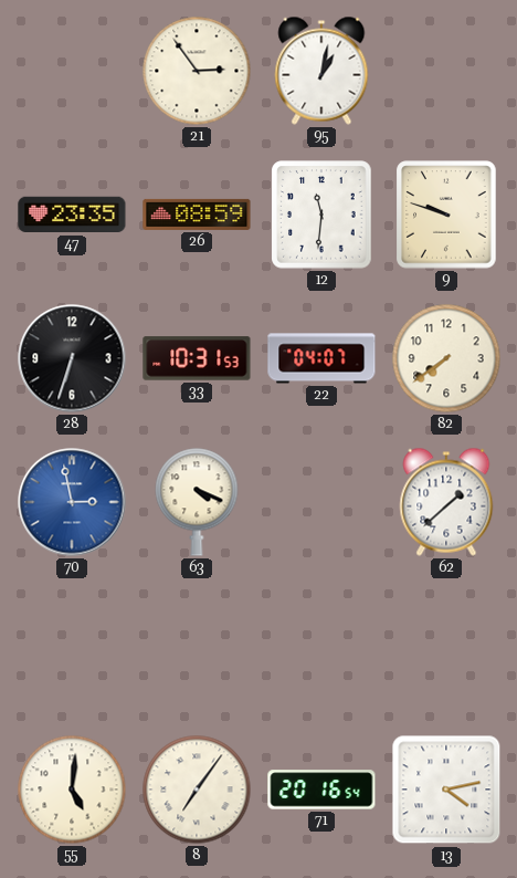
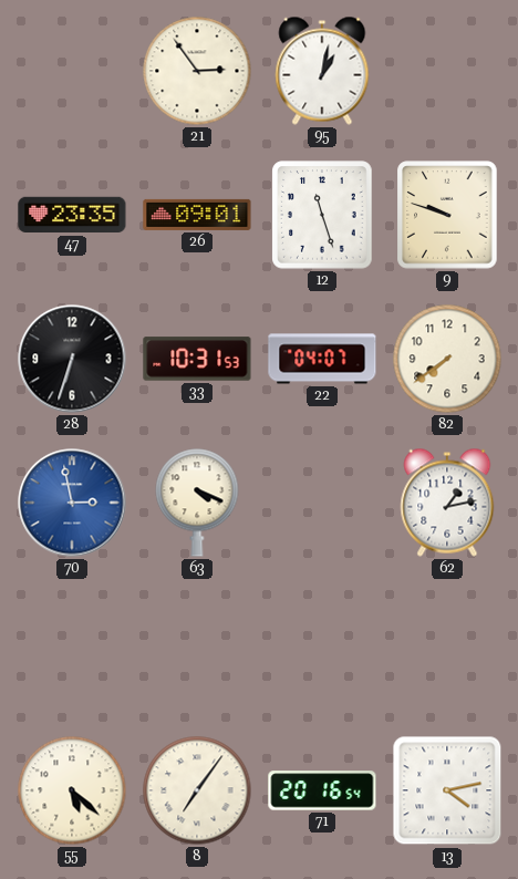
26: 08:59 -> 09:01 (197, 215)
12: 11:31 -> 11:27 (322, 215)
62: 1:38 -> 1:13 (447, 503)
55: 5:01 -> 5:22 (72, 790)
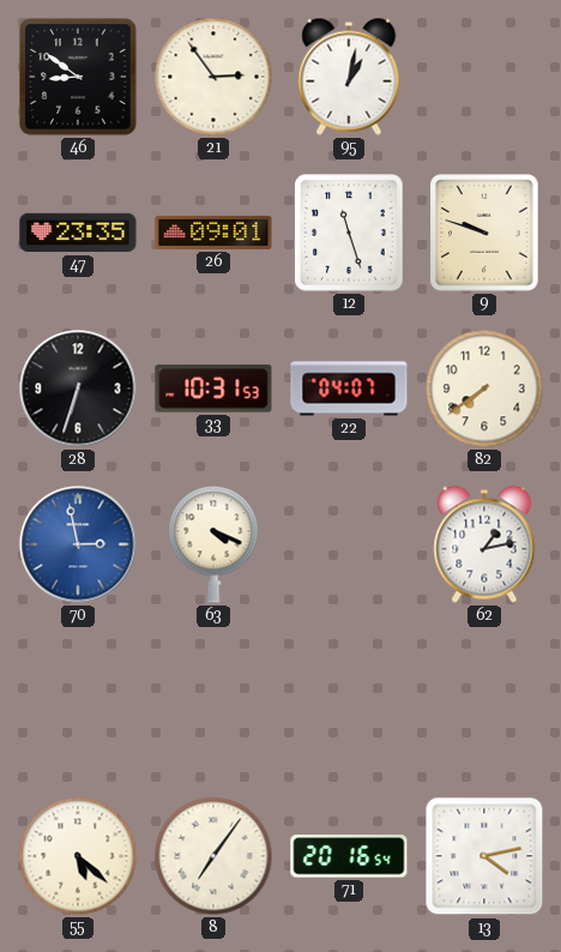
46: none -> 8:51 (78, 77)
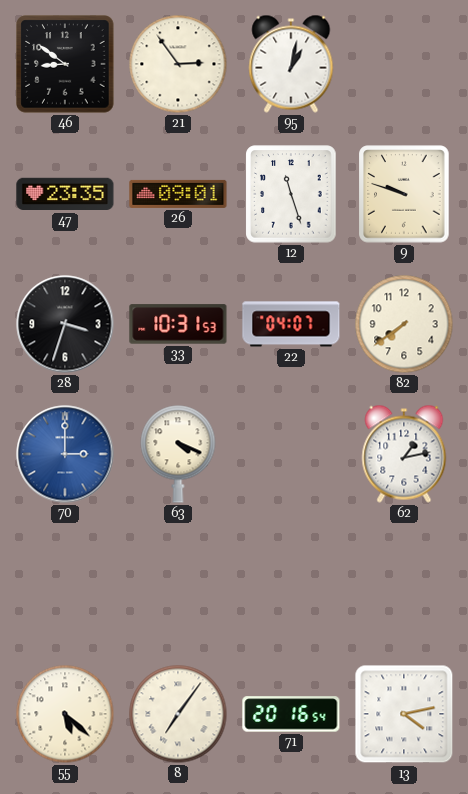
28: 6:33 -> 3:33 (65, 324)
70: 2:58 -> 3:00 (65, 454)
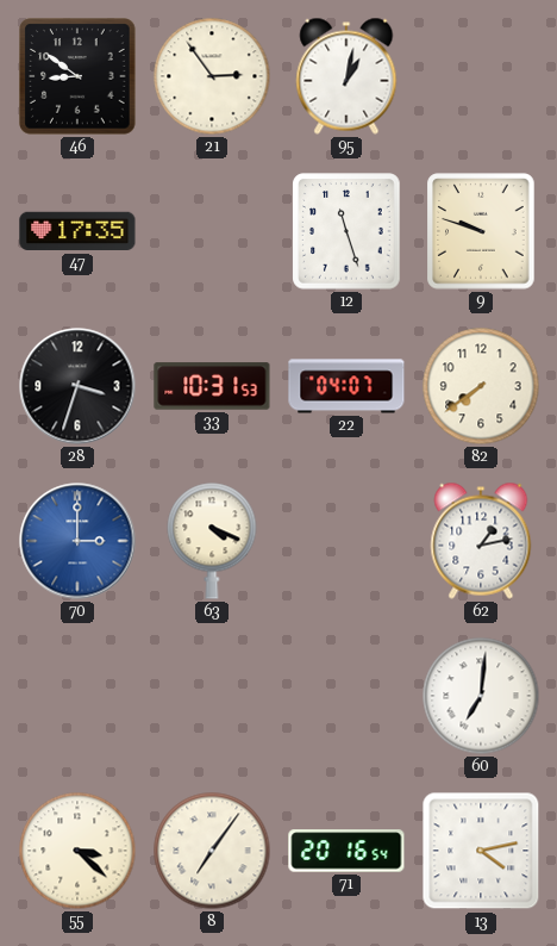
47: 23:35 -> 17:35 (77, 231)
26: 09:01 -> none (178, 194)
60: none -> 7:01 (481, 696)
55: 5:22 -> 3:22 (77, 851)
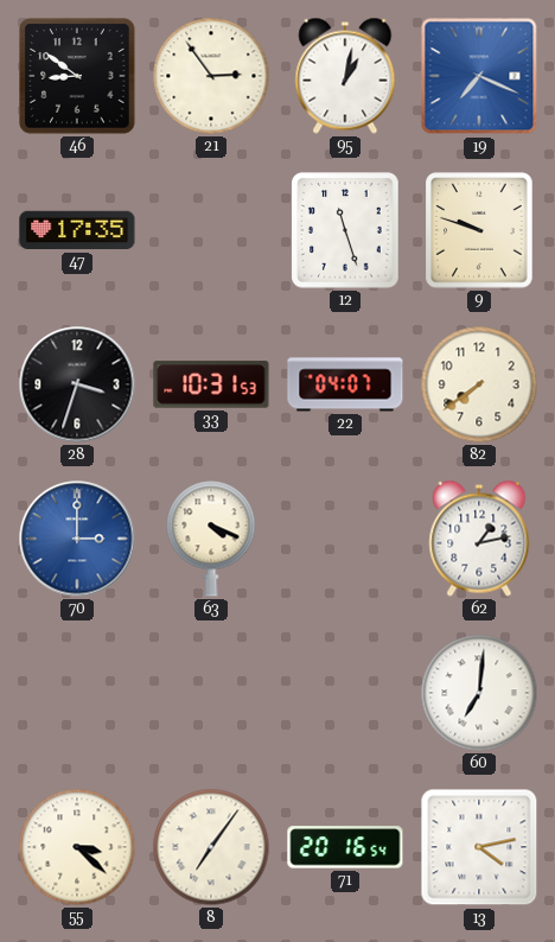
19: none -> 7:19 (479, 76)
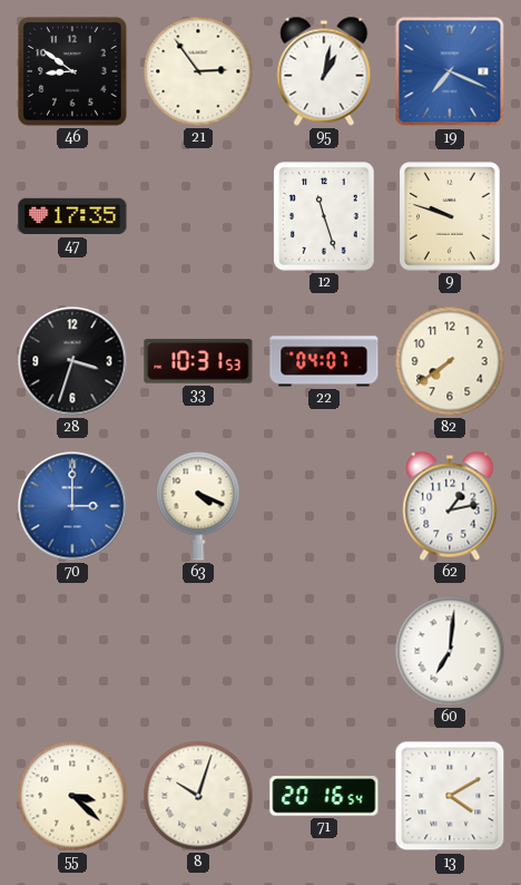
8: 7:06 -> 10:03 (198, 796)
13: 4:13 -> 4:10 (450, 796)
